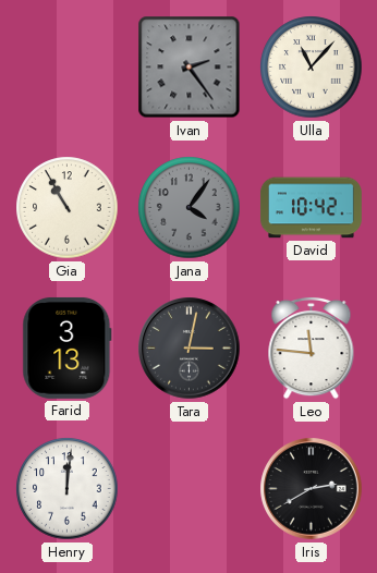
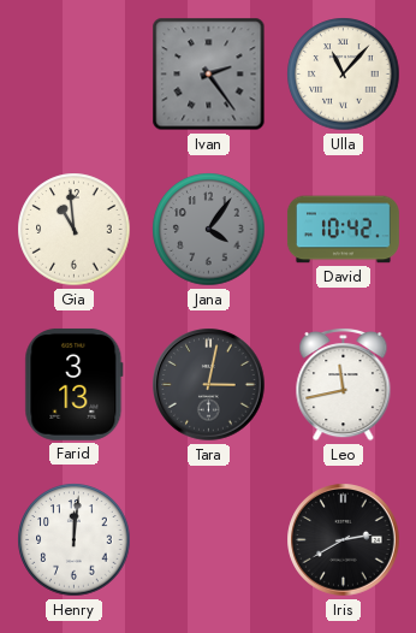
Gia: 10:55 -> 10:59 (75, 230)
Leo: 11:46 -> 11:43 (344, 384)
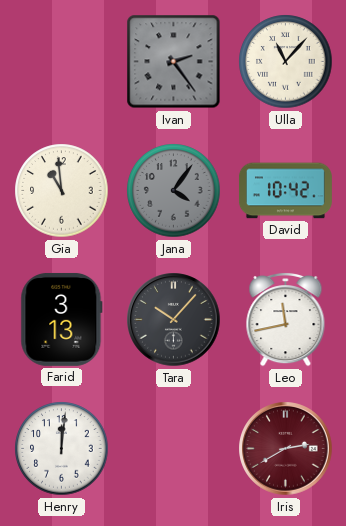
Tara: 3:02 -> 10:07 (174, 320)
Iris dial: black -> burgundy (286, 449)
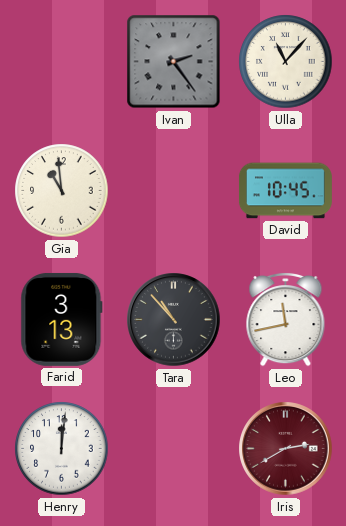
Jana: 4:06 -> none (174, 191)
David: 10:42 -> 10:45 (285, 191)
Tara: 10:07 -> 10:53 (174, 320)
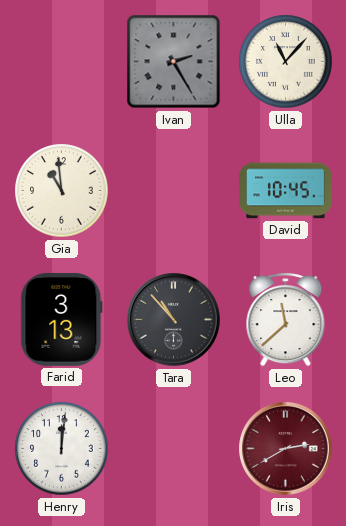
Ivan: 2:24 -> 2:25 (174, 62)
Leo: 11:43 -> 11:38 (286, 319)
